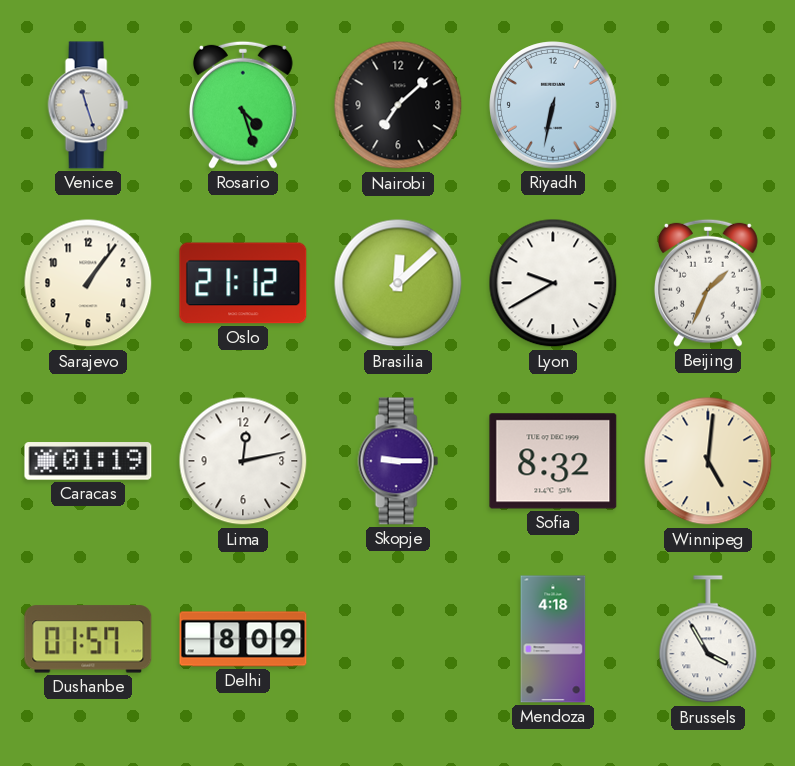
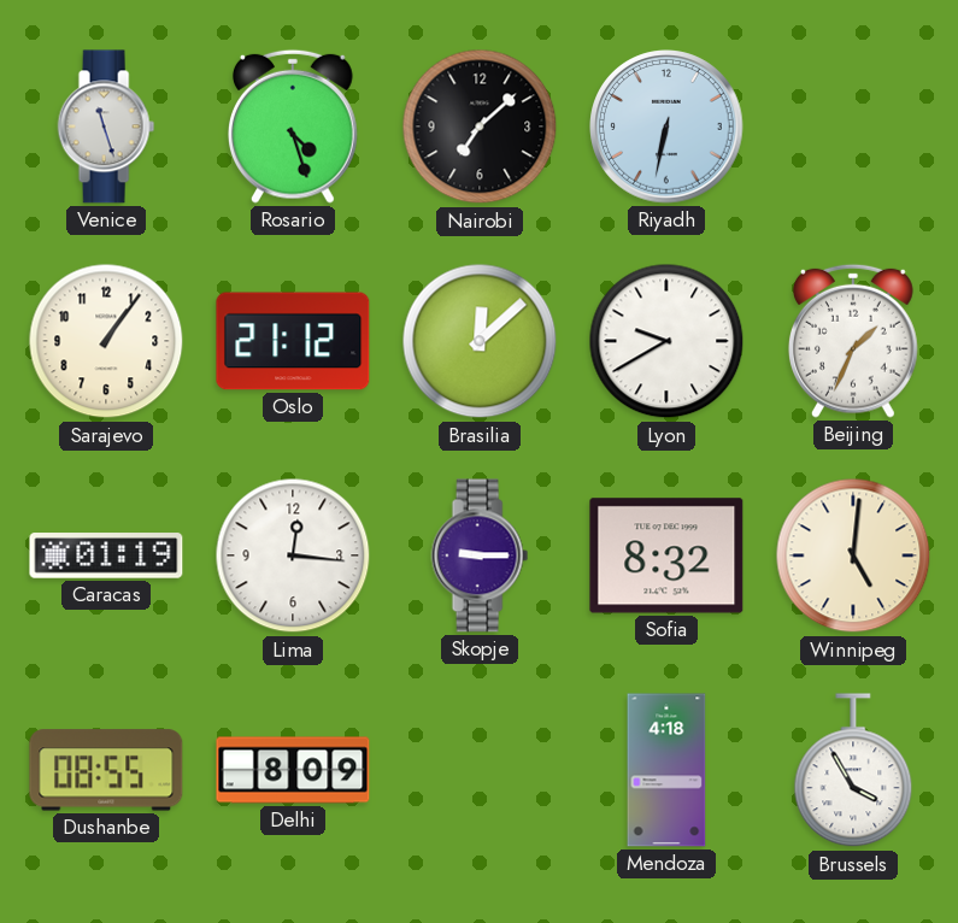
Lima: 12:13 -> 12:16 (293, 555)
Dushanbe: 01:57 -> 08:55 (106, 770)
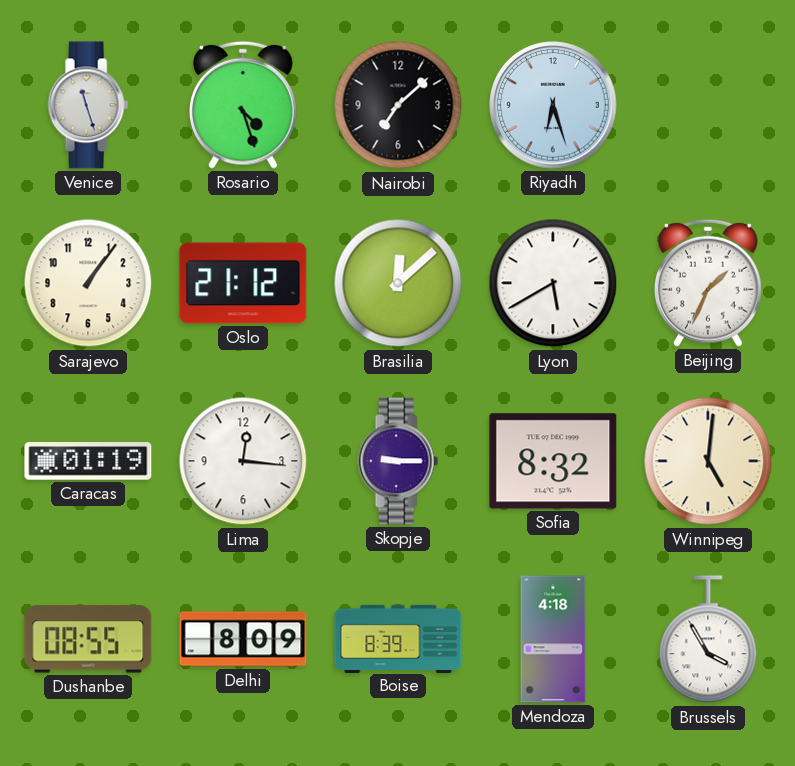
Riyadh: 6:32 -> 6:27 (553, 105)
Lyon: 9:40 -> 5:40 (553, 283)
Boise: none -> 8:39 (398, 638)
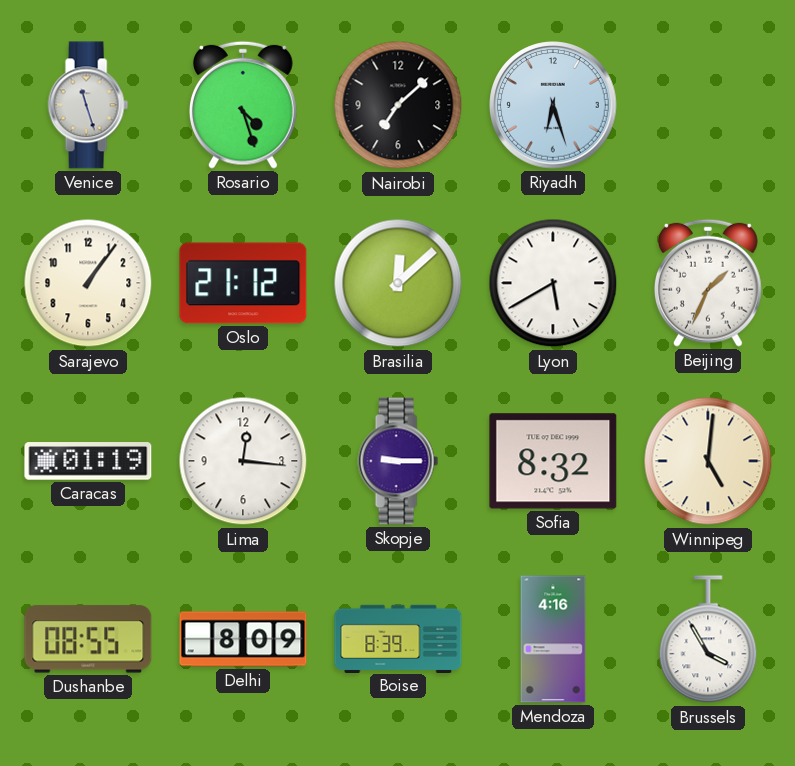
Mendoza: 4:18 -> 4:16 (553, 639)
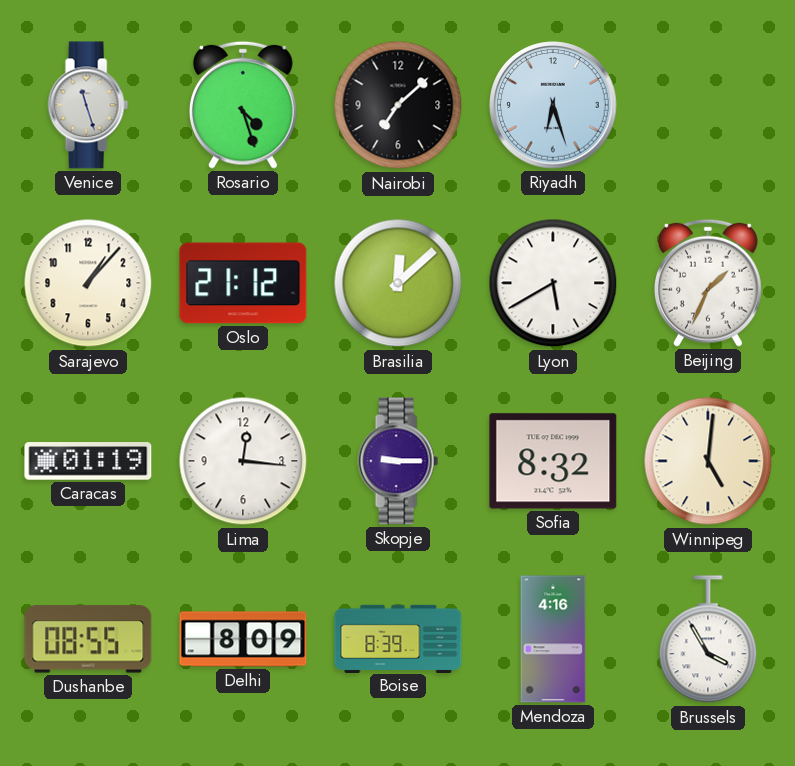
Sarajevo: 1:06 -> 1:07 (88, 283)
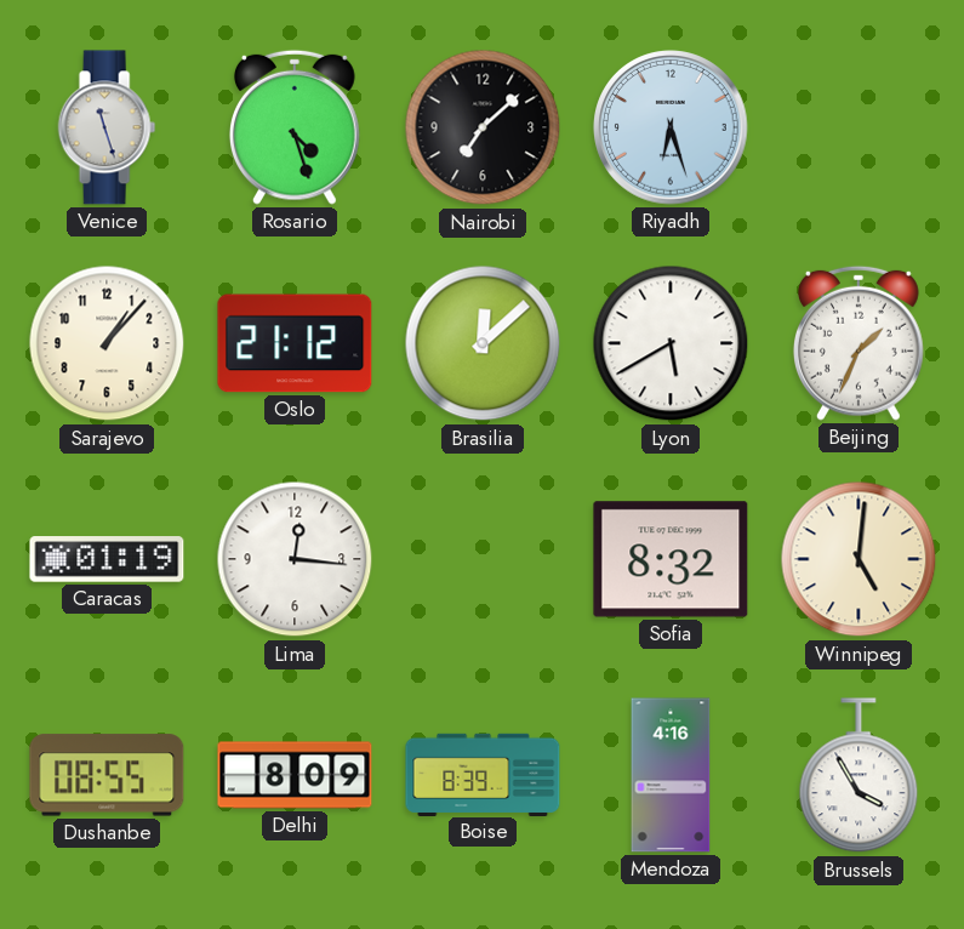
Skopje: 9:15 -> none (398, 461)
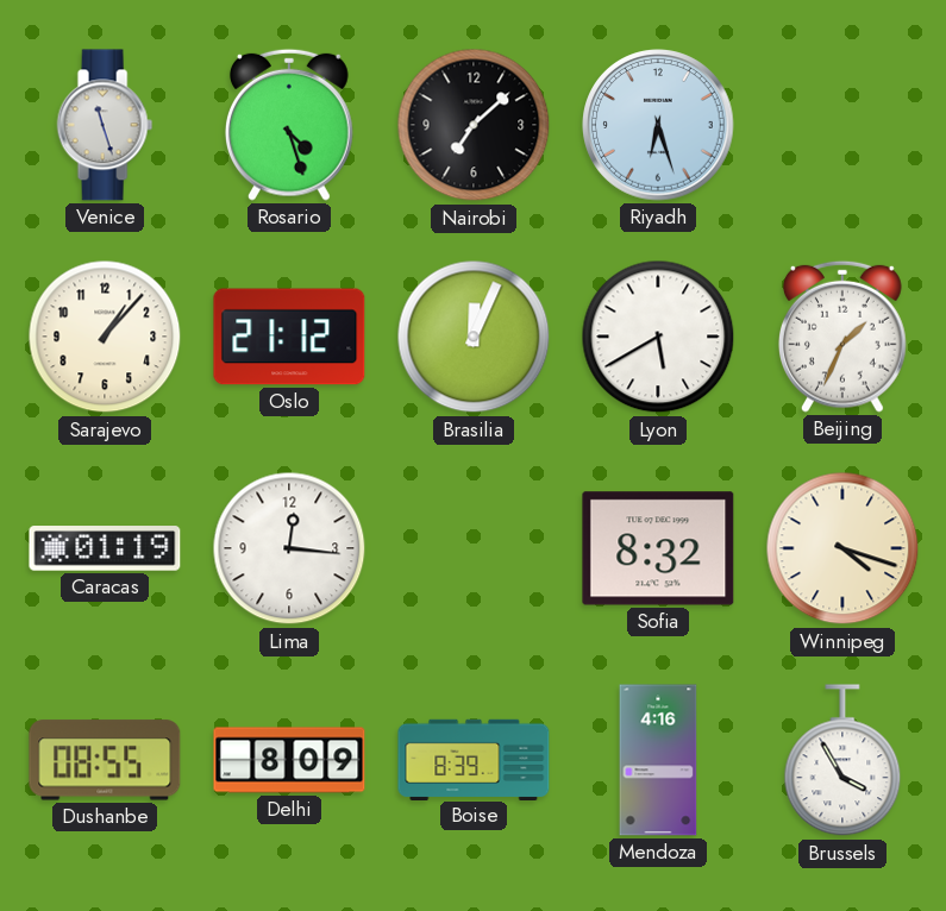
Brasilia: 12:08 -> 12:04 (474, 337)
Winnipeg: 5:01 -> 4:18 (842, 548)
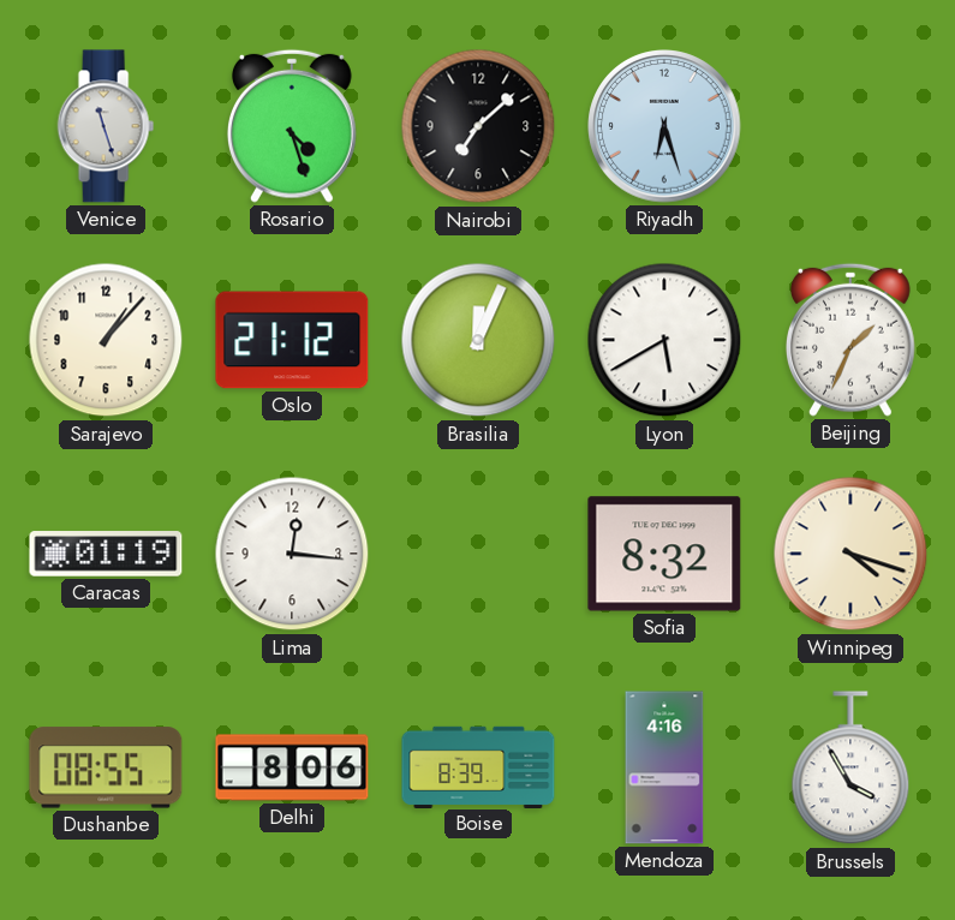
Delhi: 8:09 -> 8:06 (292, 767)
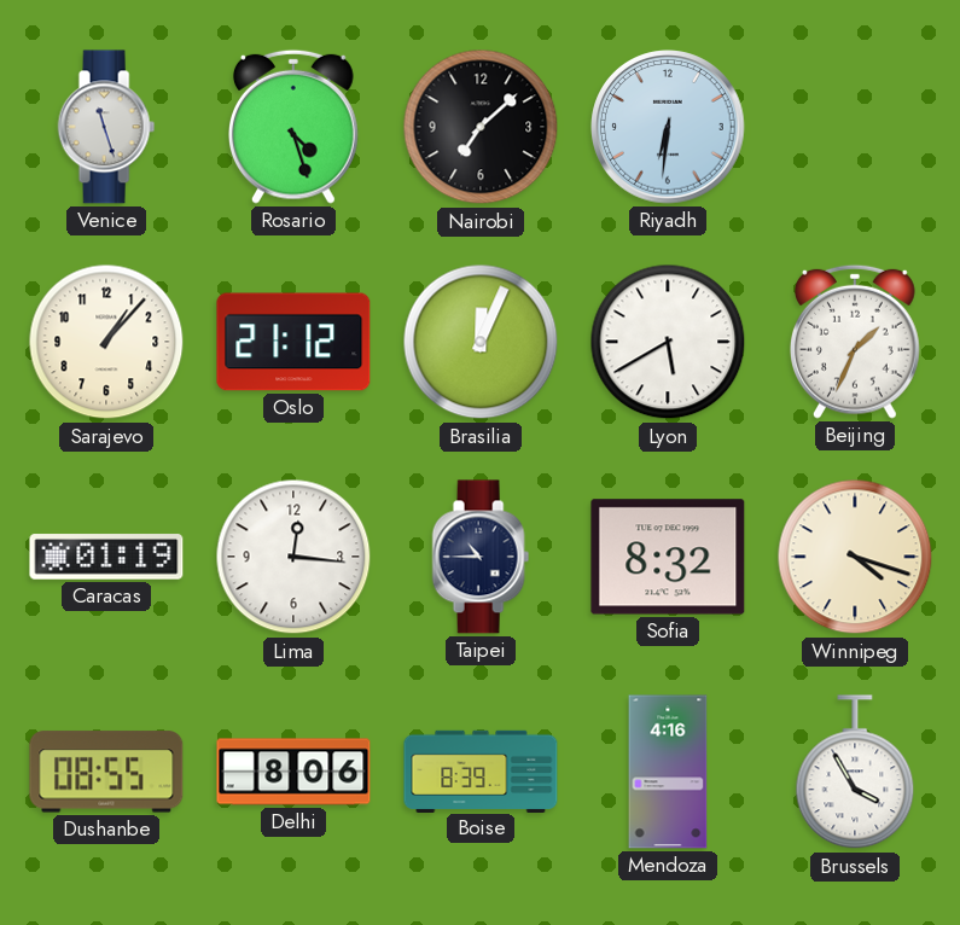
Riyadh: 6:27 -> 6:31 (668, 127)
Taipei: none -> 10:45 (481, 557)
